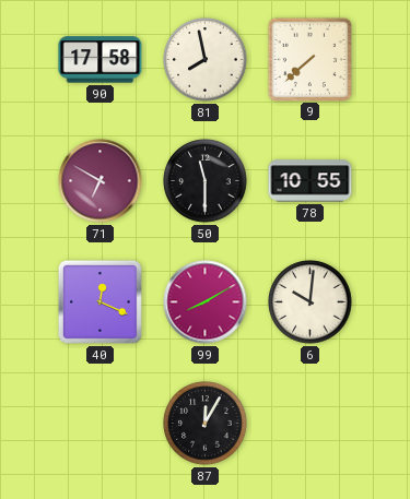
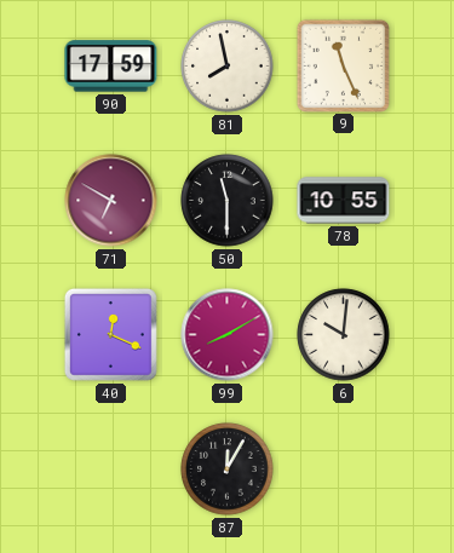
90: 17:58 -> 17:59 (111, 67)
9: 7:38 -> 11:26 (343, 65)
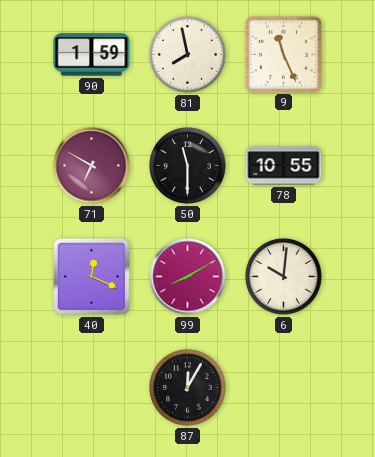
90: 17:59 -> 1:59 (92, 55)
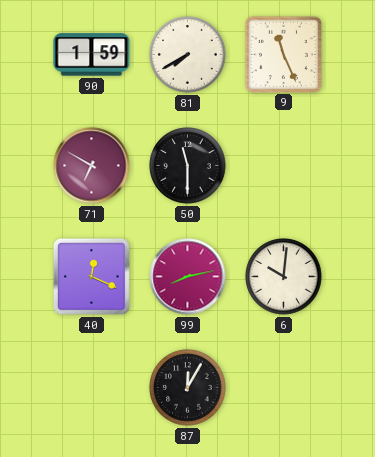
81: 7:58 -> 7:40 (188, 55)
78: 10:55 -> none (284, 166)
99: 8:10 -> 8:13 (188, 277)
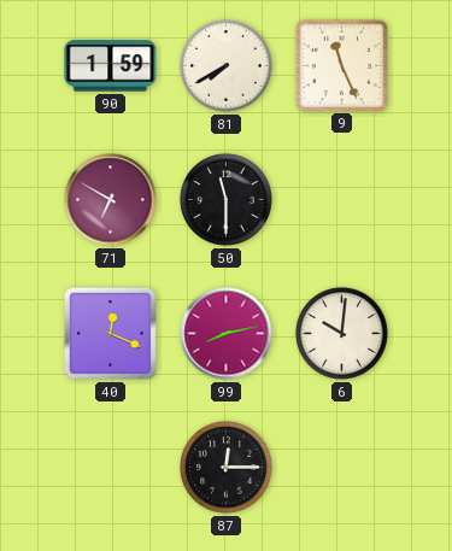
87: 12:05 -> 12:15 (227, 468)
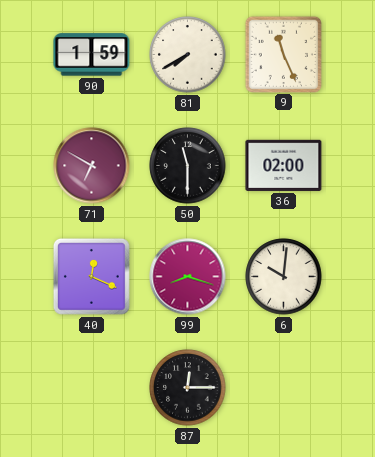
36: none -> 02:00 (284, 165)
99: 8:13 -> 8:18 (188, 277)
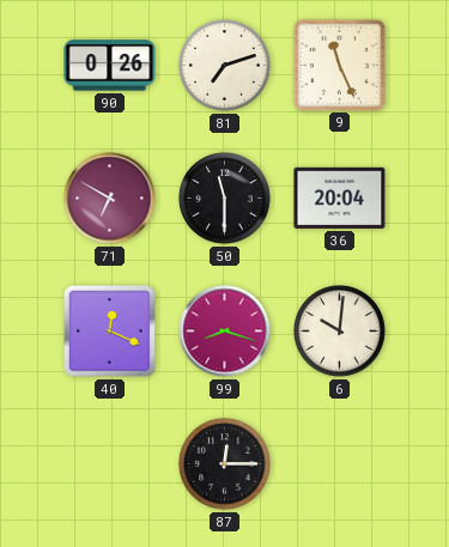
90: 1:59 -> 0:26 (110, 66)
81: 7:40 -> 7:12 (225, 66)
36: 02:00 -> 20:04 (340, 197)
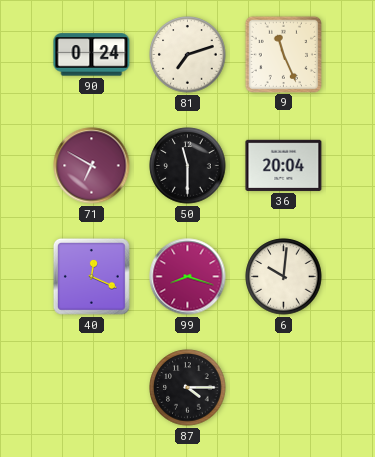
90: 0:26 -> 0:24 (92, 55)
87: 12:15 -> 4:15 (188, 388)
